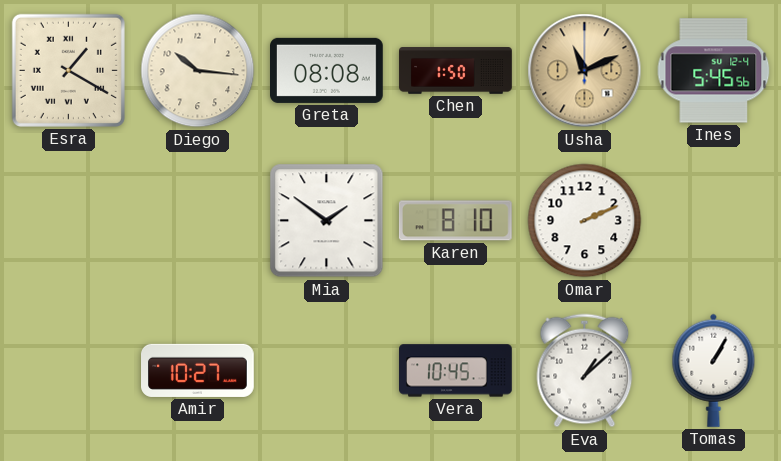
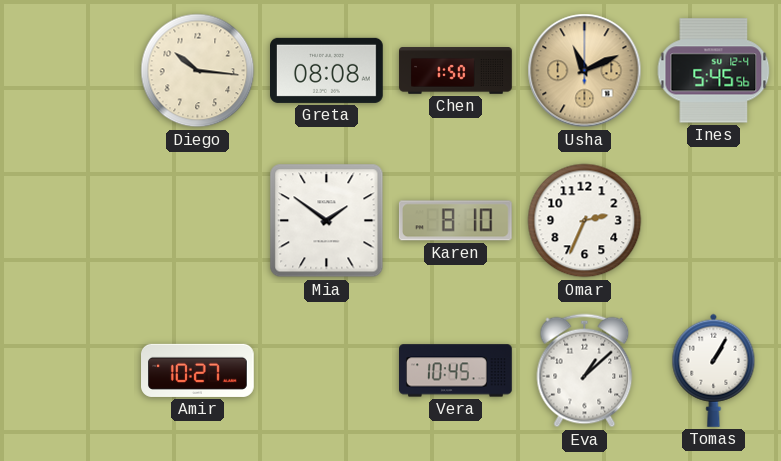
Esra: 1:20 -> none (68, 70)
Omar: 2:11 -> 2:34 (585, 221)
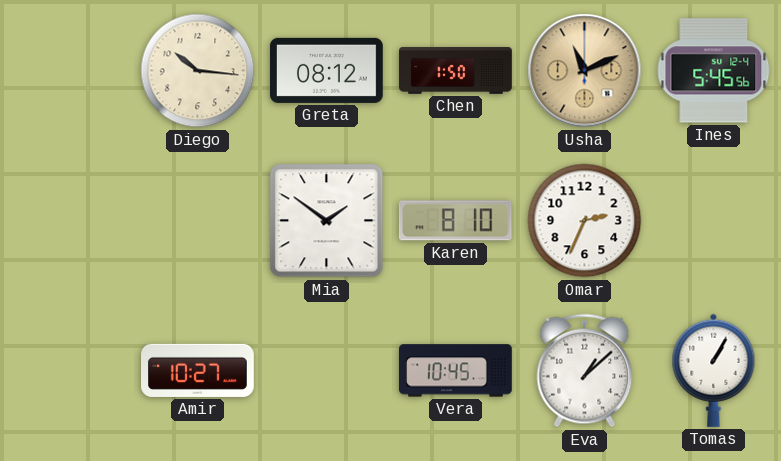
Greta: 08:08 -> 08:12 (327, 70)
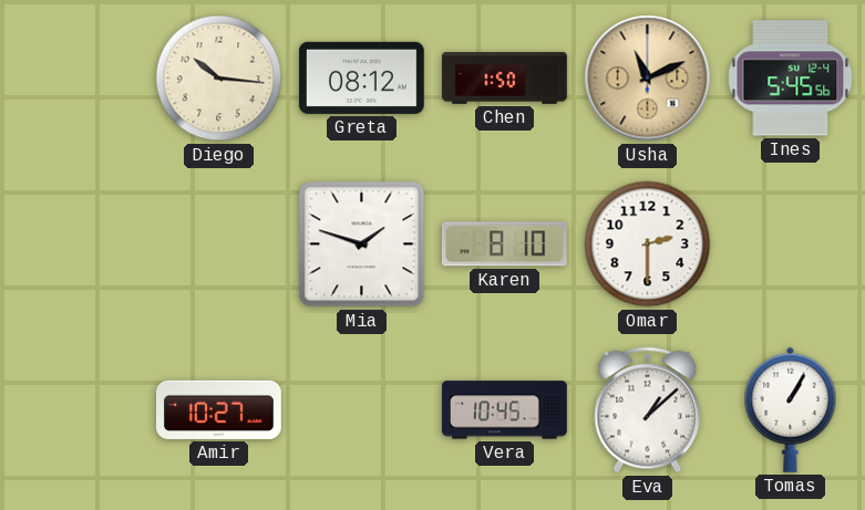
Mia: 1:51 -> 1:48 (362, 244)
Omar: 2:34 -> 2:30 (648, 244)
